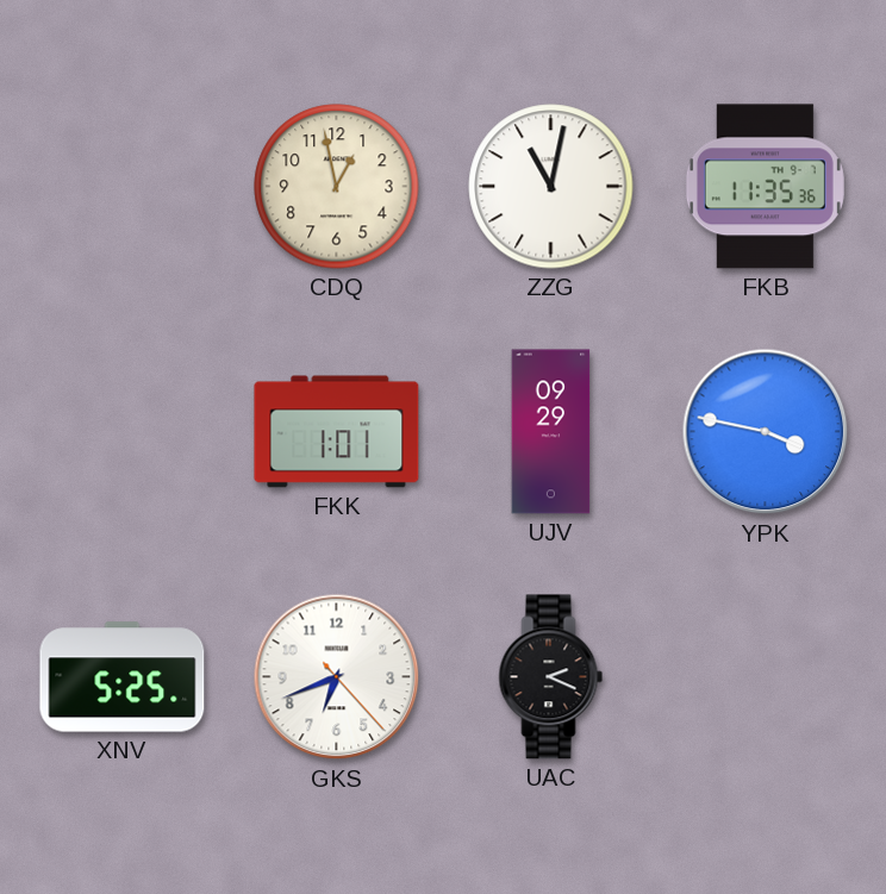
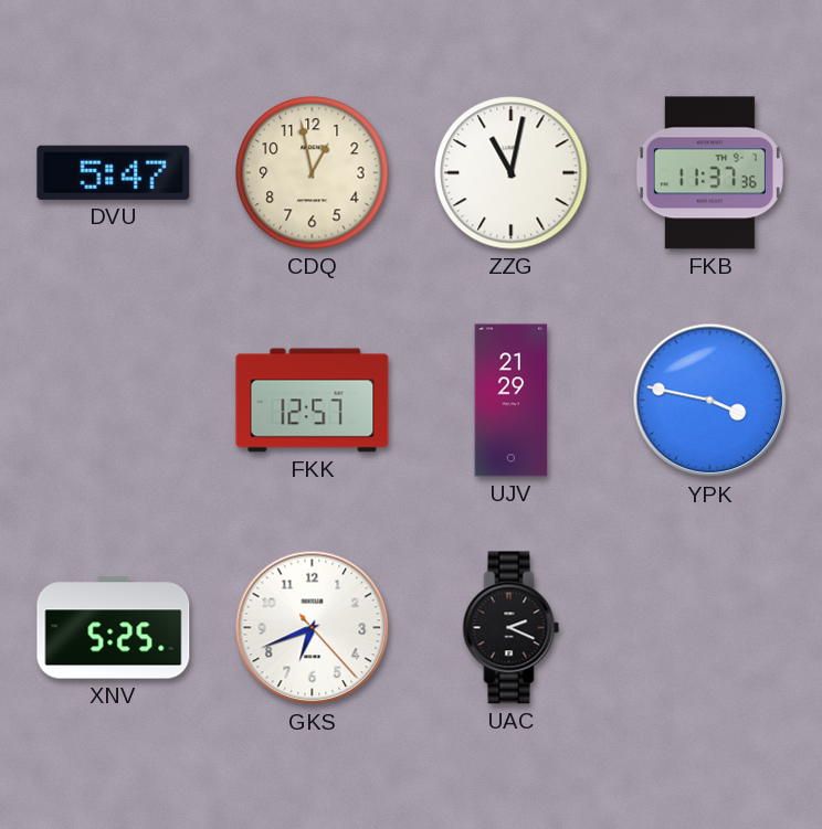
DVU: none -> 5:47 (114, 172)
FKB: 11:35 -> 11:37 (709, 173)
FKK: 1:01 -> 12:57 (313, 401)
UJV: 09:29 -> 21:29 (512, 401)
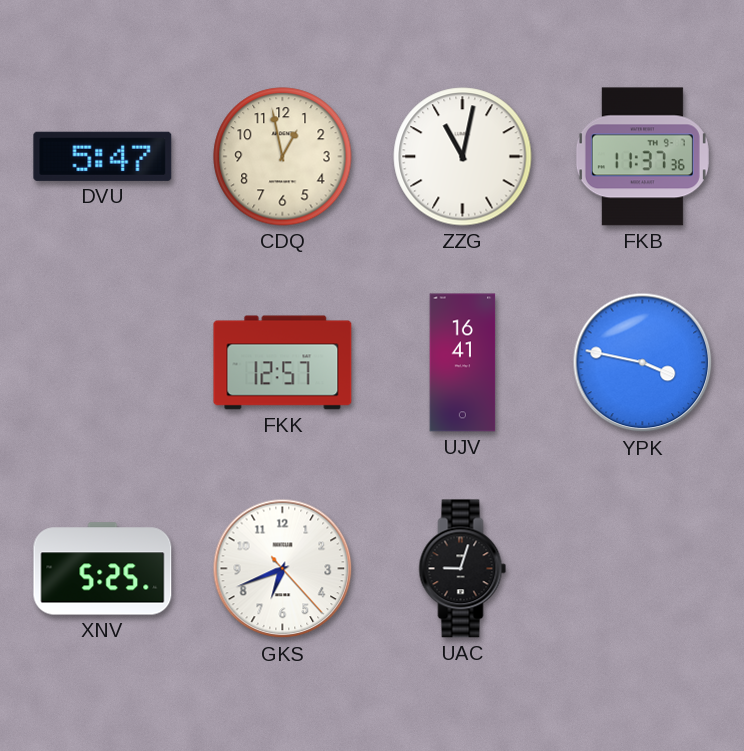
UJV: 21:29 -> 16:41 (463, 363)
UAC: 2:19 -> 9:03 (463, 569)
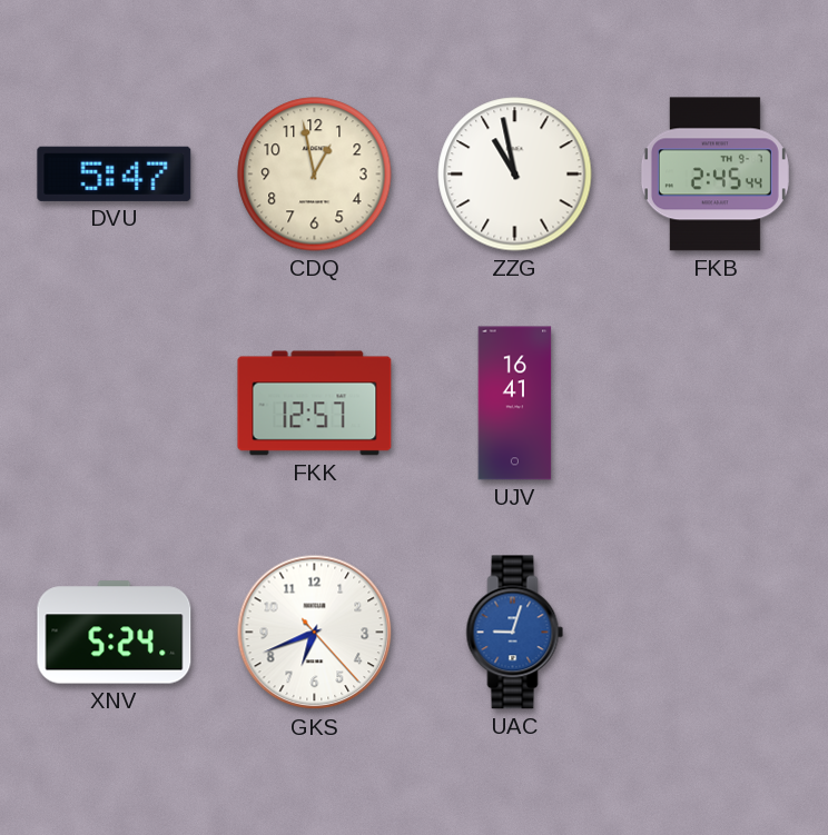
ZZG: 11:02 -> 10:58 (515, 175)
FKB: 11:37 -> 2:45 (714, 175)
YPK: 3:47 -> none (643, 363)
XNV: 5:25 -> 5:24 (115, 633)
UAC dial: black -> blue (515, 633)
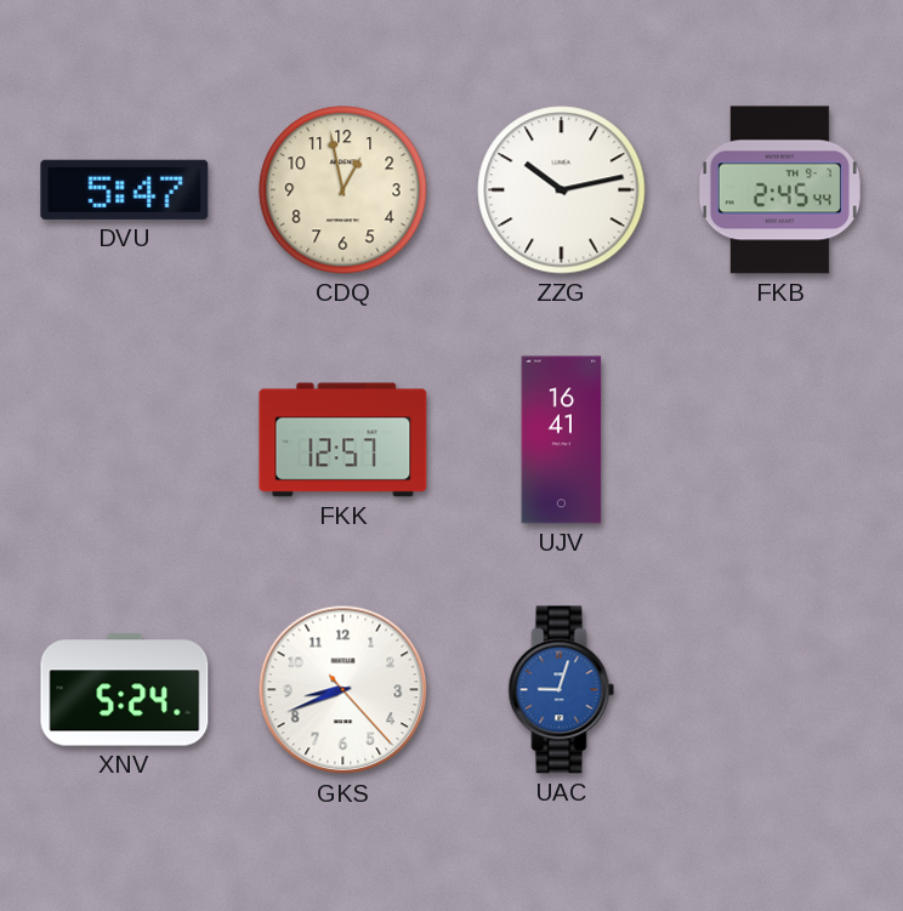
ZZG: 10:58 -> 10:13 (562, 190)
GKS: 6:41 -> 8:41 (343, 690)
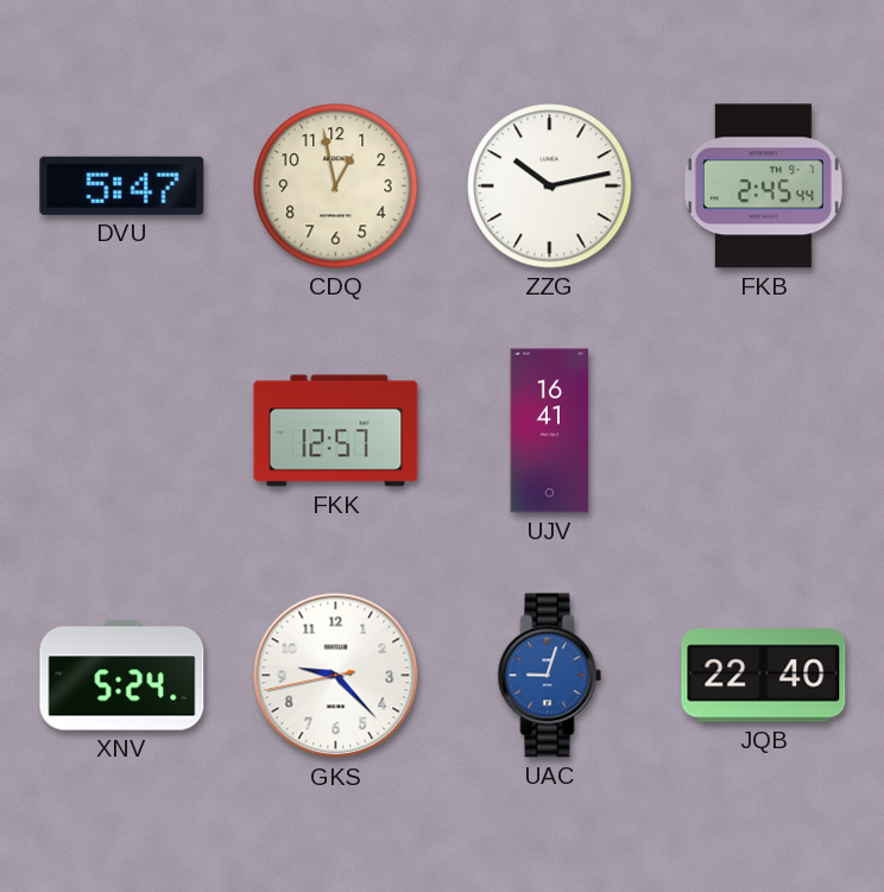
GKS: 8:41 -> 9:22 (336, 676)
JQB: none -> 22:40 (764, 676)
